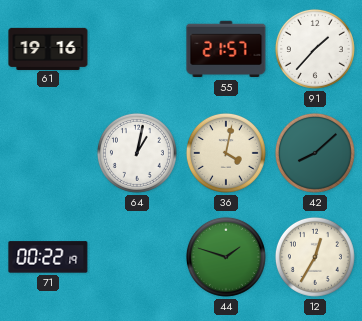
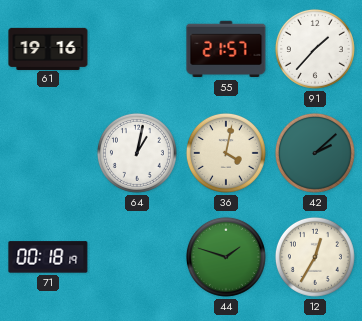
42: 8:08 -> 2:08 (315, 153)
71: 00:22 -> 00:18 (48, 257)
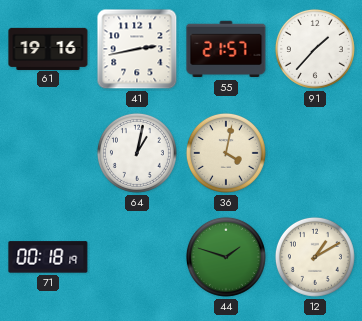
41: none -> 2:43 (137, 49)
42: 2:08 -> none (315, 153)
12: 12:35 -> 1:10 (315, 257)
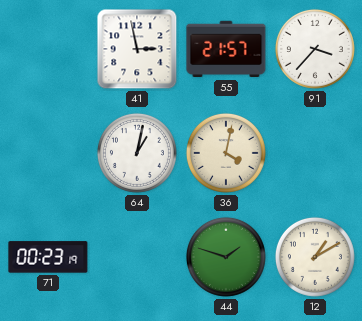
61: 19:16 -> none (48, 48)
41: 2:43 -> 2:58 (137, 49)
91: 1:37 -> 3:37 (315, 49)
71: 00:18 -> 00:23 (48, 257)
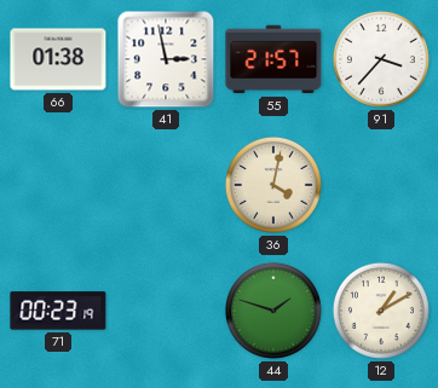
66: none -> 01:38 (58, 59)
64: 1:02 -> none (137, 153)
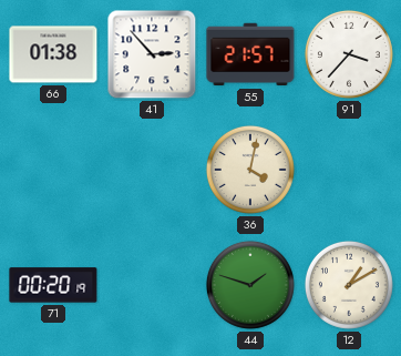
41: 2:58 -> 2:53 (152, 54)
71: 00:23 -> 00:20 (53, 285)
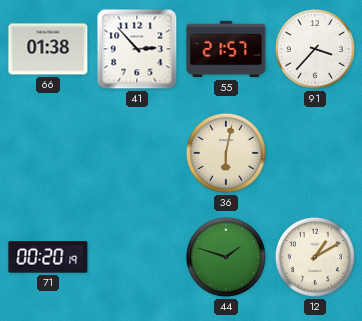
36: 4:02 -> 6:02 (226, 153)
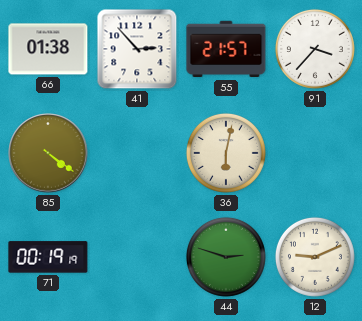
85: none -> 4:21 (48, 153)
71: 00:20 -> 00:19 (48, 257)
44: 1:48 -> 2:48 (226, 257)
12: 1:10 -> 9:11 (315, 257)
